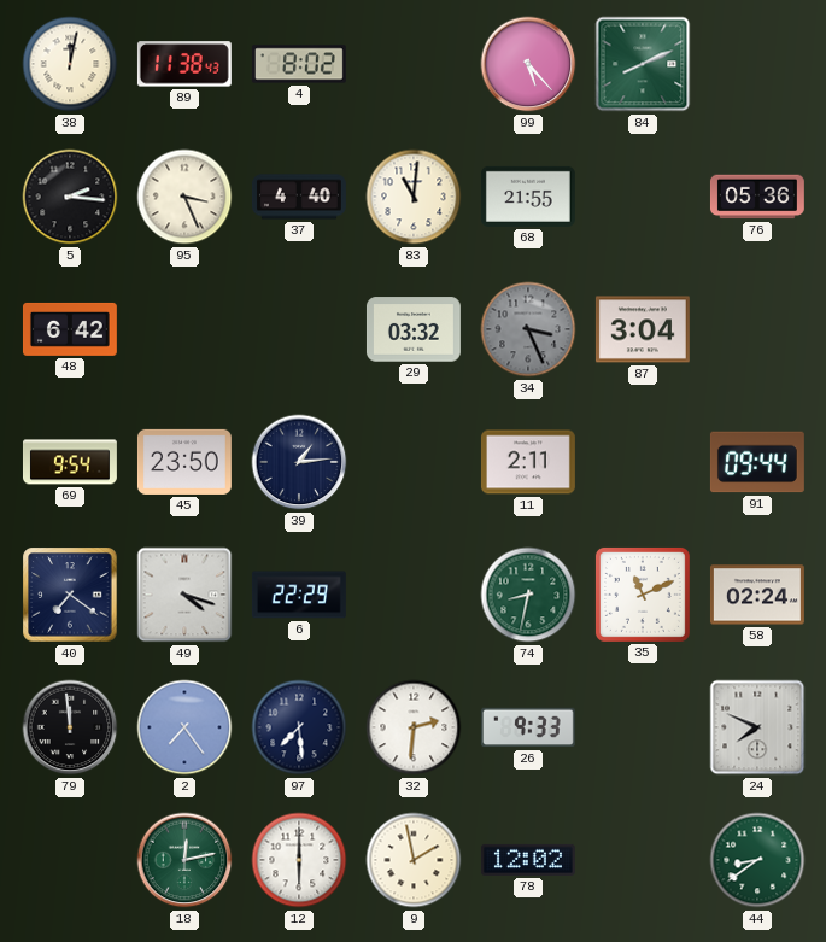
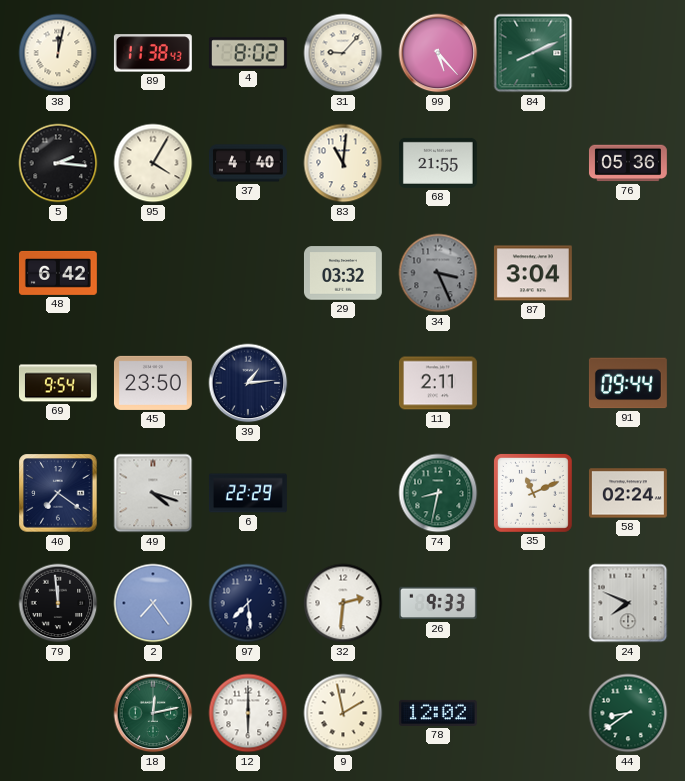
31: none -> 9:07 (343, 53)
95: 3:26 -> 4:05 (153, 163)
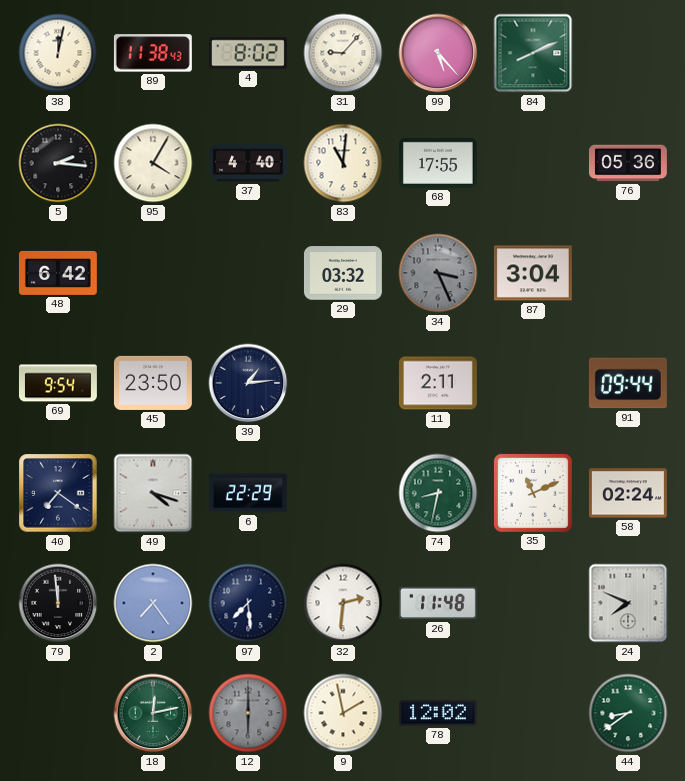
68: 21:55 -> 17:55 (438, 163)
26: 9:33 -> 11:48 (438, 603)
12 dial: white -> grey (248, 713)
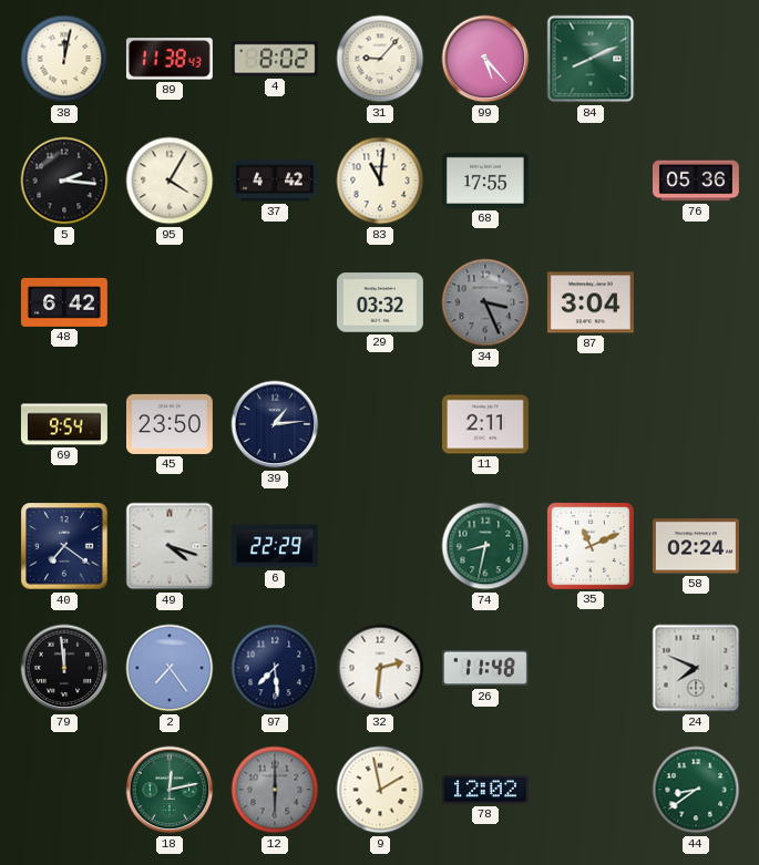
37: 4:40 -> 4:42 (275, 181)
91: 09:44 -> none (628, 383)
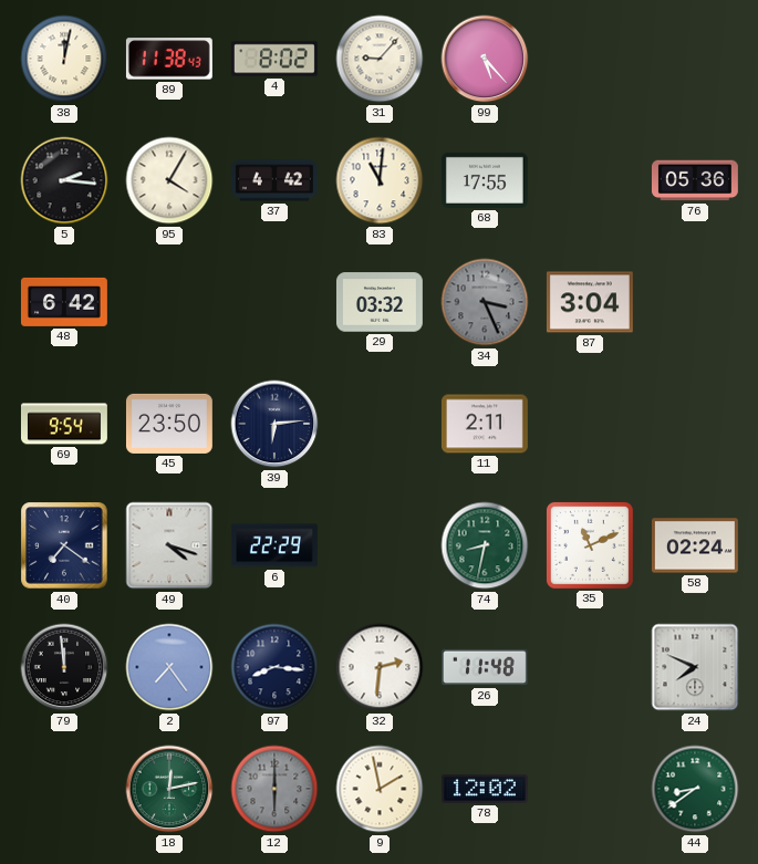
84: 8:11 -> none (591, 59)
39: 1:14 -> 6:14 (274, 424)
97: 7:29 -> 8:16 (274, 667)
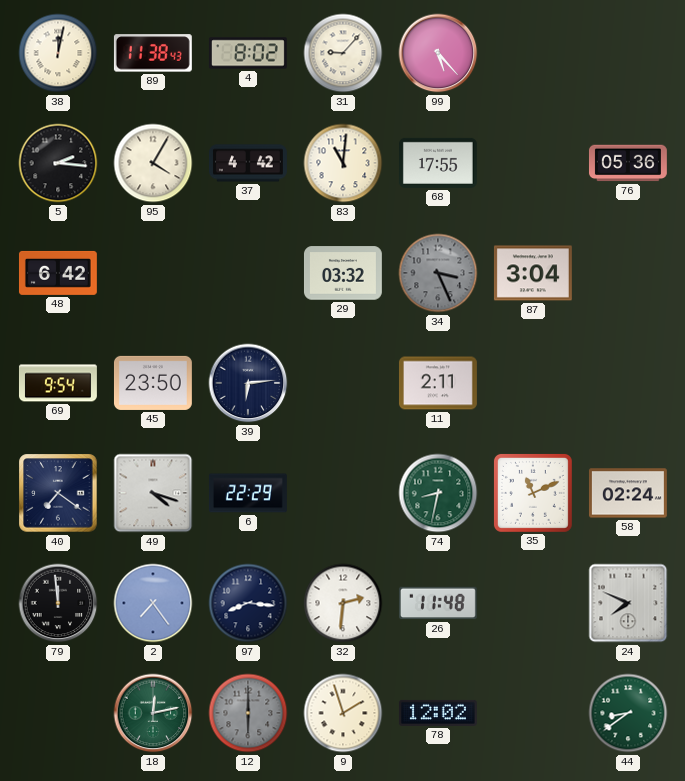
9: 1:58 -> 1:57 (343, 713)
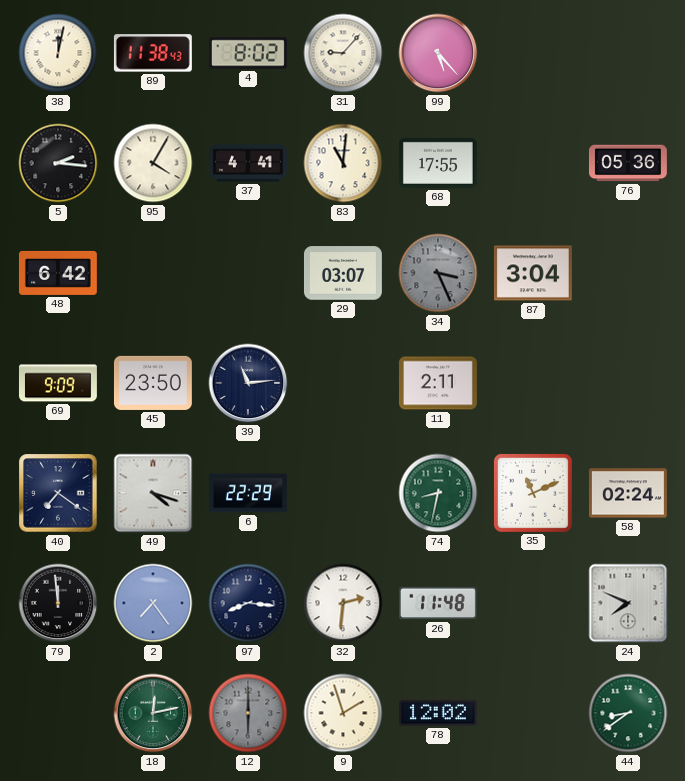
37: 4:42 -> 4:41 (248, 163)
29: 03:32 -> 03:07 (343, 273)
69: 9:54 -> 9:09 (58, 383)
39: 6:14 -> 11:14 (248, 383)
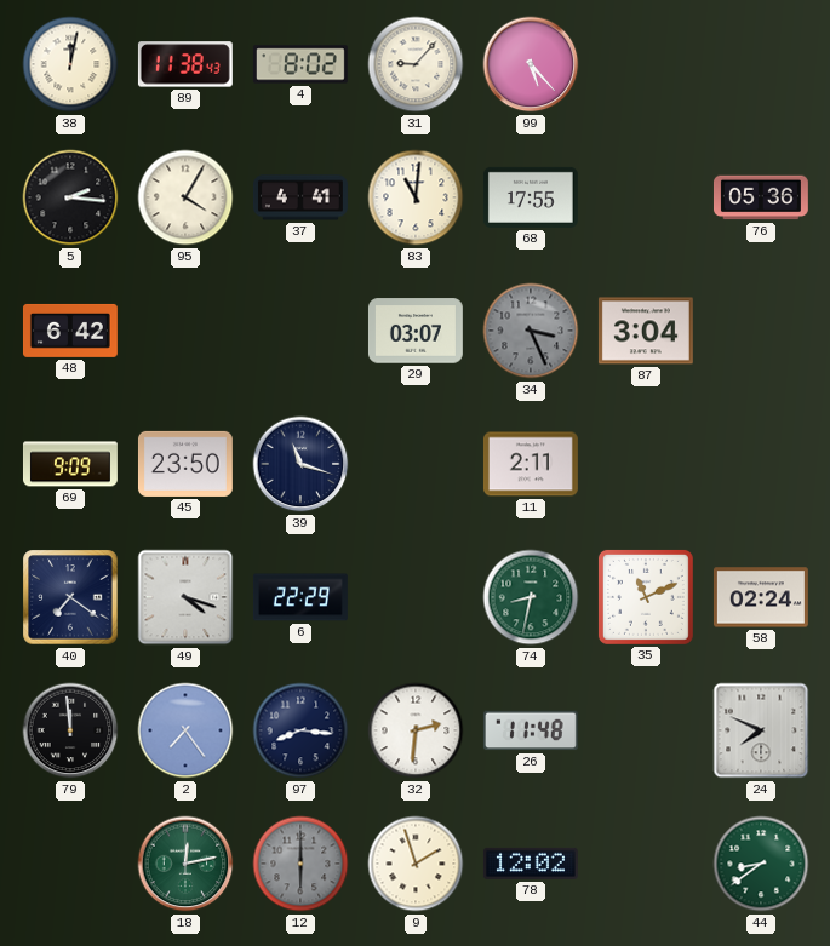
39: 11:14 -> 11:18 (300, 464)
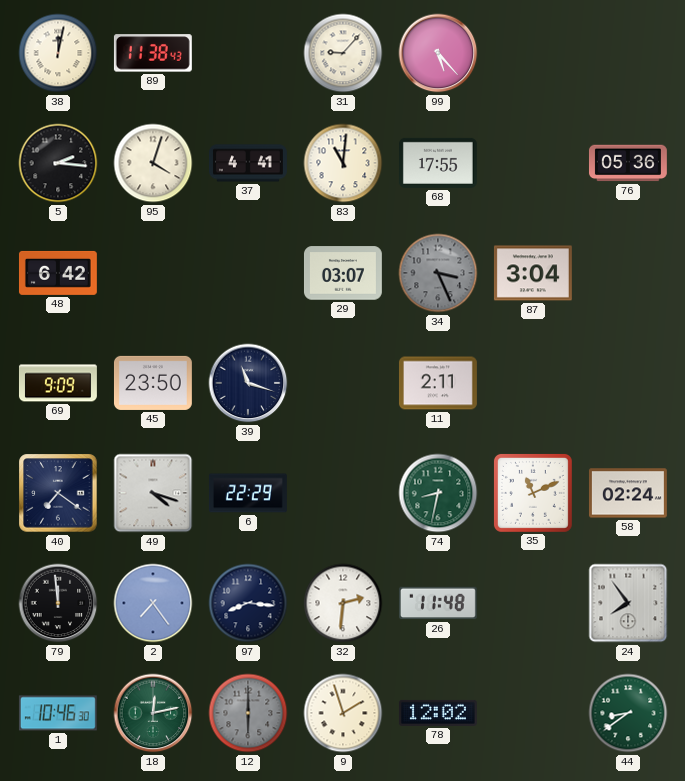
4: 8:02 -> none (300, 64)
95: 4:05 -> 4:03 (153, 163)
24: 7:49 -> 7:54 (628, 603)
1: none -> 10:46 (58, 713)
